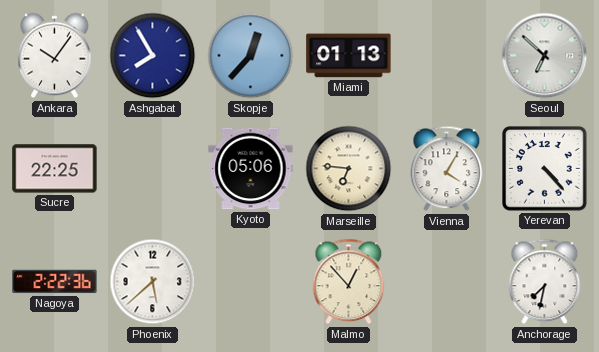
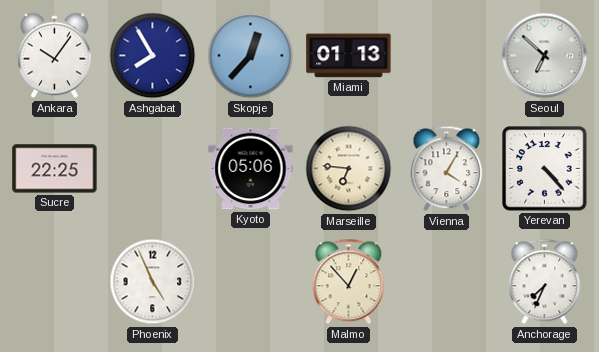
Nagoya: 2:22 -> none (55, 282)
Phoenix: 5:38 -> 4:56 (153, 282)
Anchorage: 7:32 -> 7:34 (545, 282)
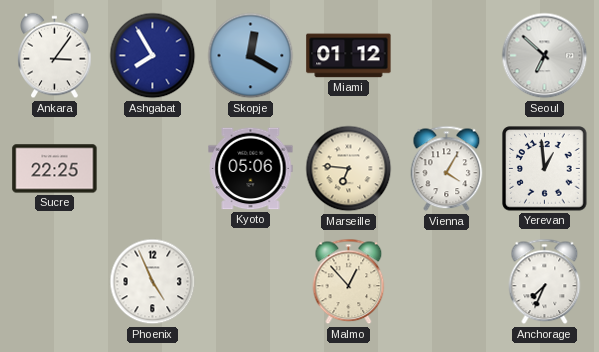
Ankara: 10:06 -> 3:06 (55, 56)
Skopje: 12:37 -> 12:20 (251, 56)
Miami: 01:13 -> 01:12 (349, 56)
Yerevan: 4:23 -> 12:59 (545, 169)
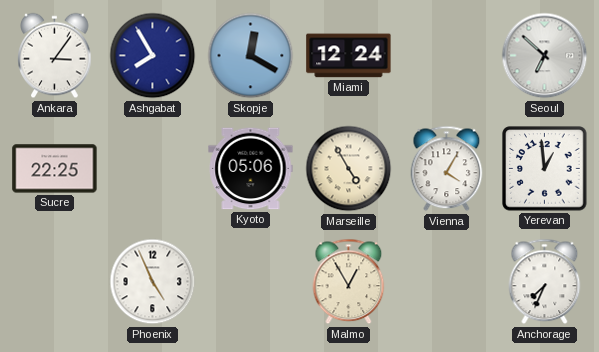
Miami: 01:12 -> 12:24 (349, 56)
Marseille: 6:46 -> 4:55 (349, 169)
Malmo: 12:53 -> 12:55 (349, 282)
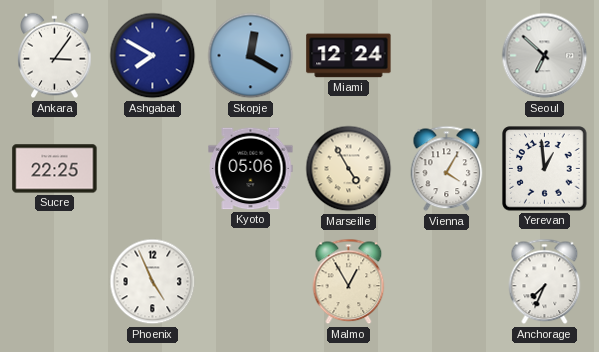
Ashgabat: 7:55 -> 7:50 (153, 56)
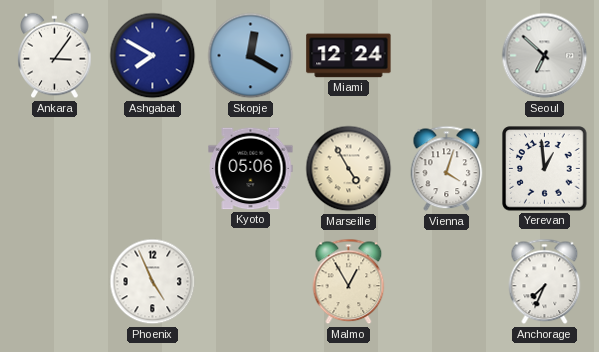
Sucre: 22:25 -> none (55, 169)
Vienna: 4:05 -> 4:03 (447, 169)
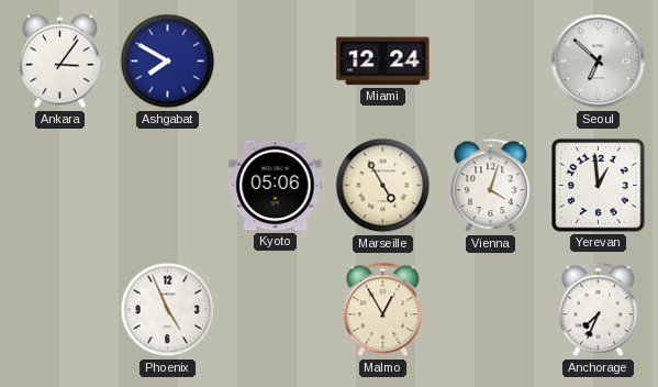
Skopje: 12:20 -> none (251, 56)
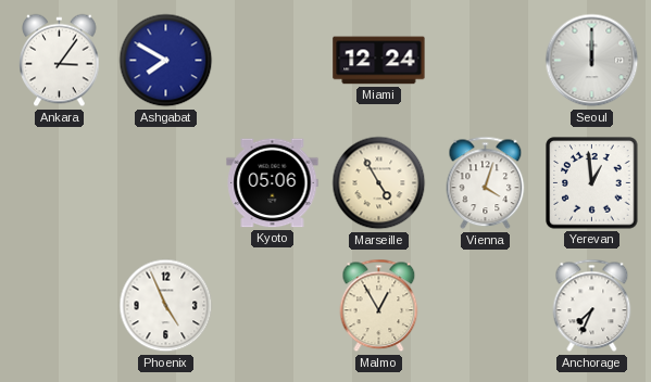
Seoul: 6:52 -> 12:00 (592, 61)
